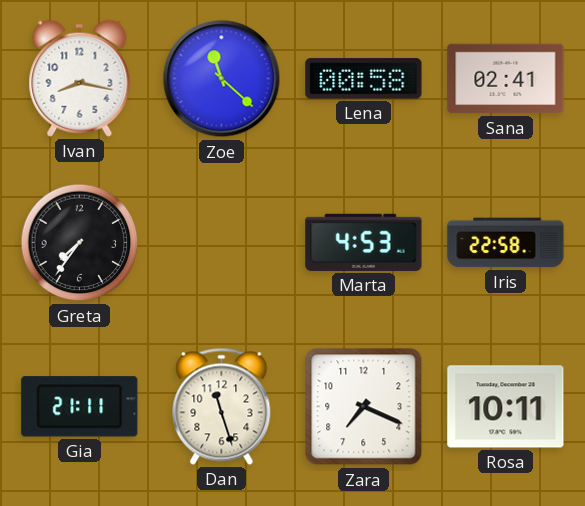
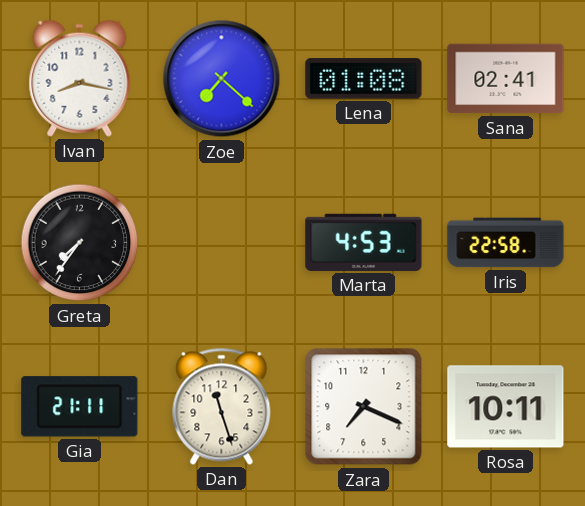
Zoe: 11:22 -> 7:22 (222, 79)
Lena: 00:58 -> 01:08 (364, 79)
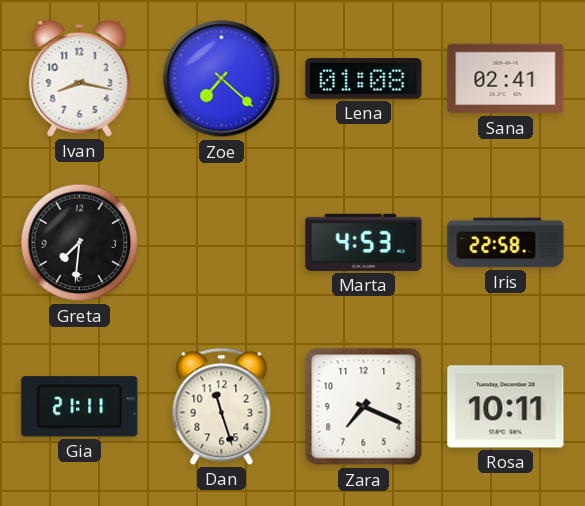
Greta: 7:36 -> 7:31 (80, 243)
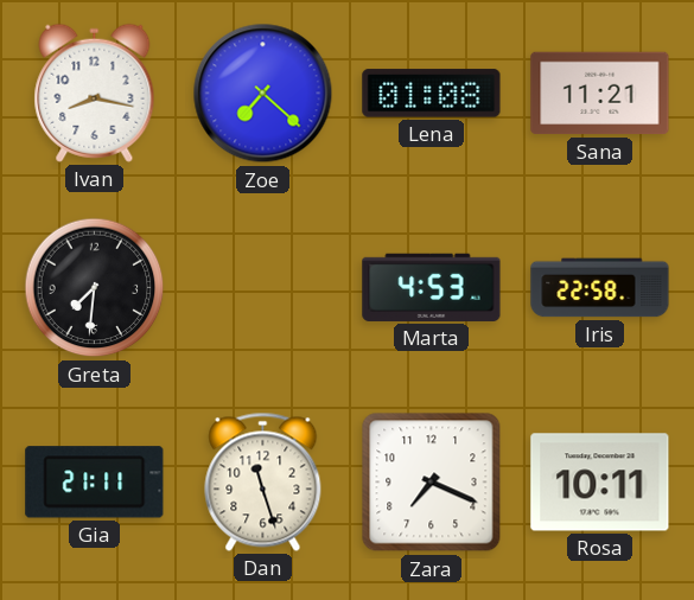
Sana: 02:41 -> 11:21 (600, 94)
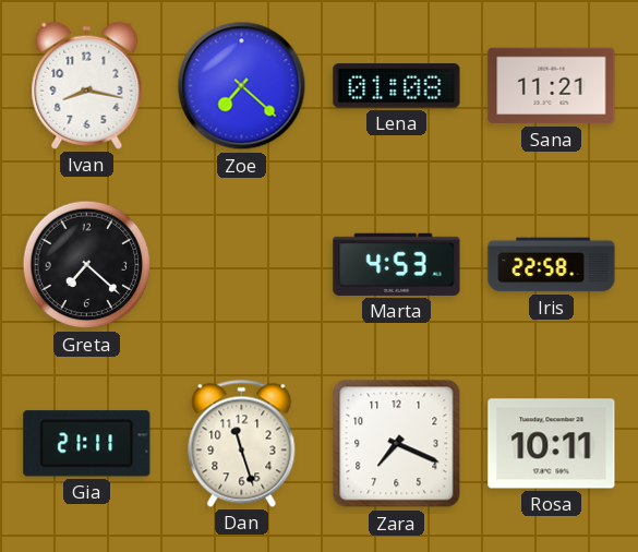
Greta: 7:31 -> 7:22 (87, 265)
